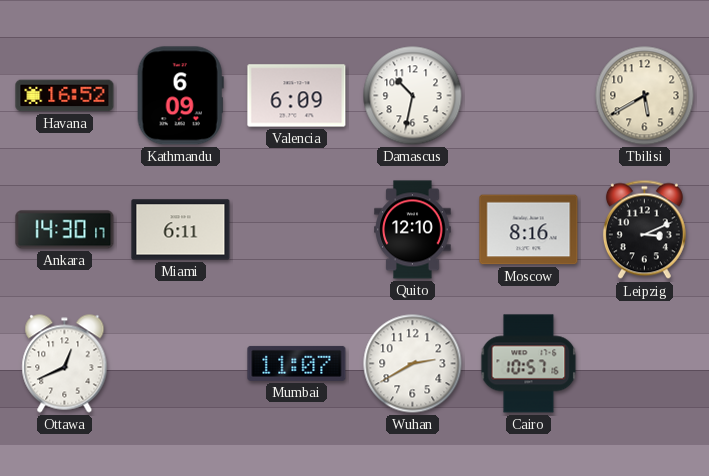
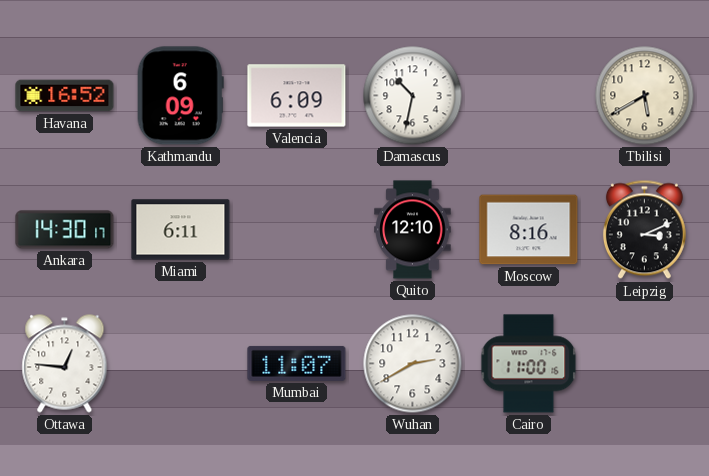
Ottawa: 12:41 -> 12:46 (65, 364)
Cairo: 10:57 -> 11:00 (529, 364)
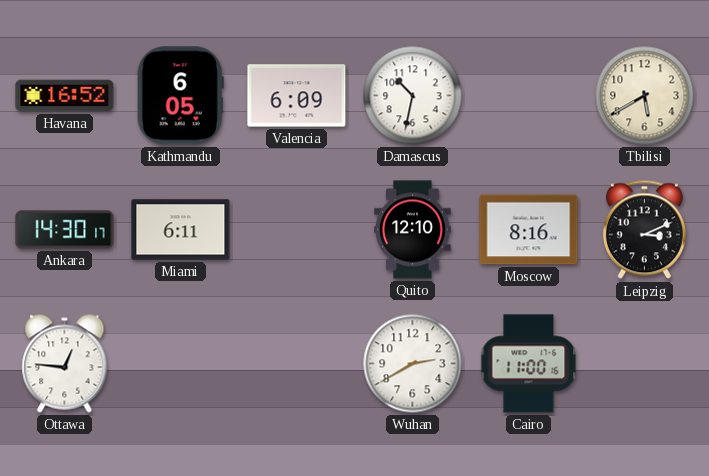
Kathmandu: 6:09 -> 6:05 (180, 96)
Mumbai: 11:07 -> none (297, 363)
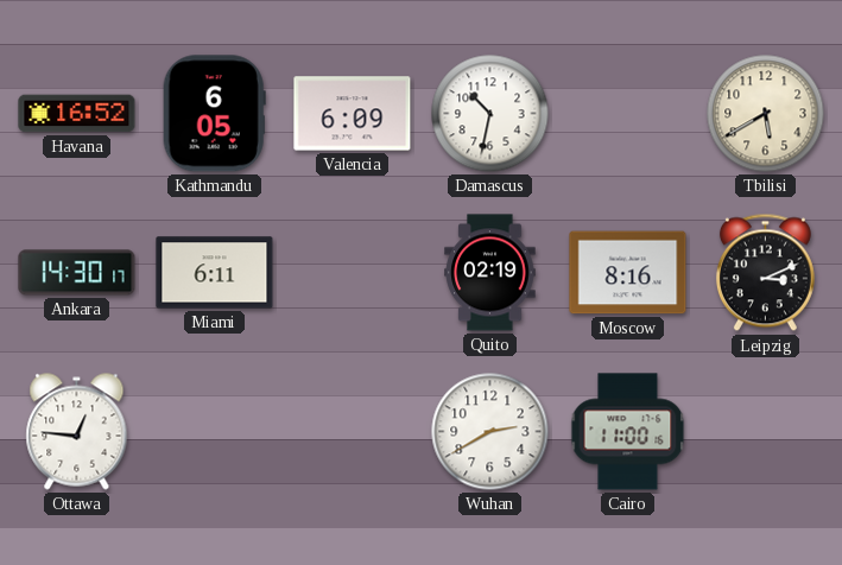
Quito: 12:10 -> 02:19 (490, 273)
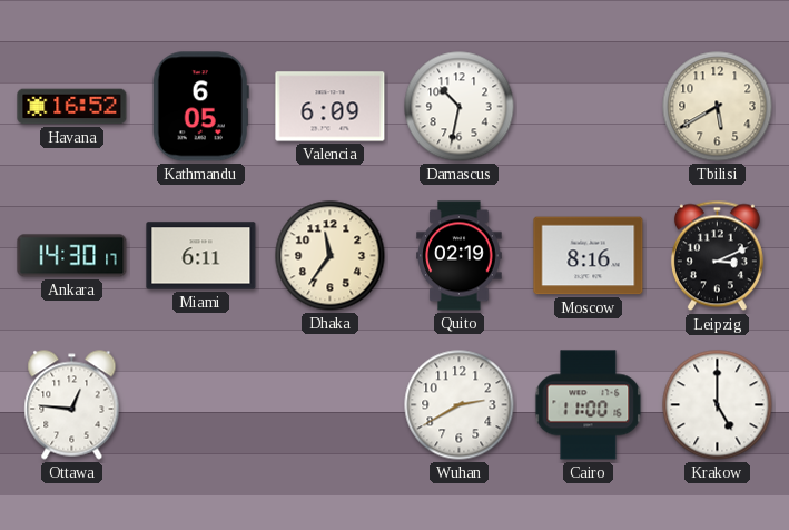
Dhaka: none -> 11:36 (331, 256)
Krakow: none -> 5:00 (718, 405)
